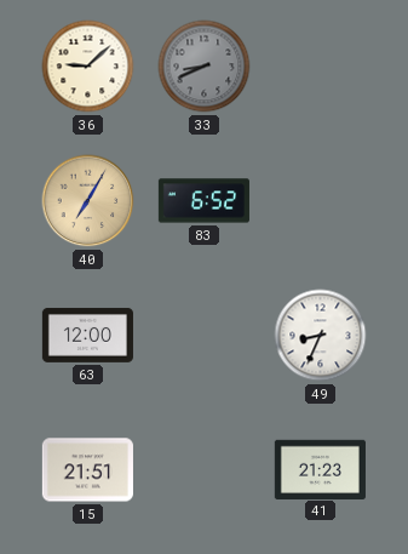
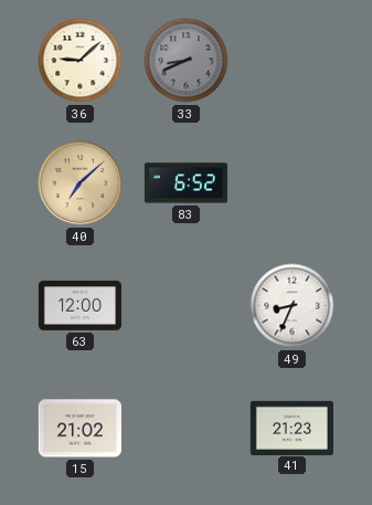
40: 7:05 -> 7:08 (81, 183)
15: 21:51 -> 21:02 (79, 429)
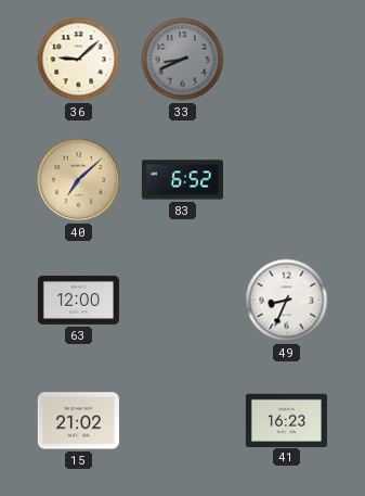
41: 21:23 -> 16:23 (286, 420)
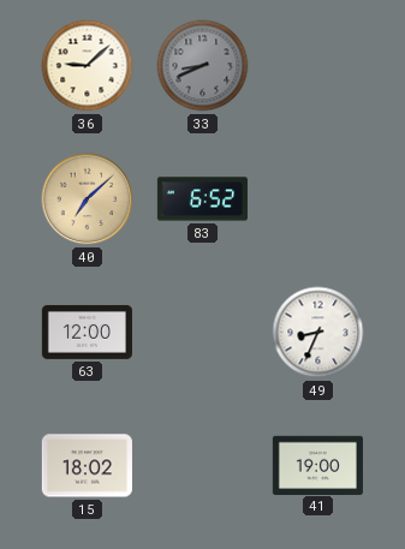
15: 21:02 -> 18:02 (87, 466)
41: 16:23 -> 19:00 (317, 465)
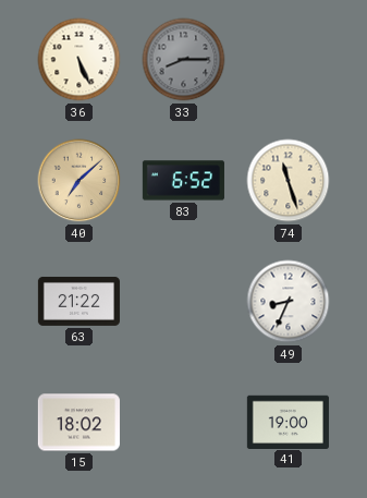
36: 9:08 -> 5:26 (79, 60)
33: 8:41 -> 8:15 (184, 60)
74: none -> 11:27 (289, 181)
63: 12:00 -> 21:22 (78, 301)
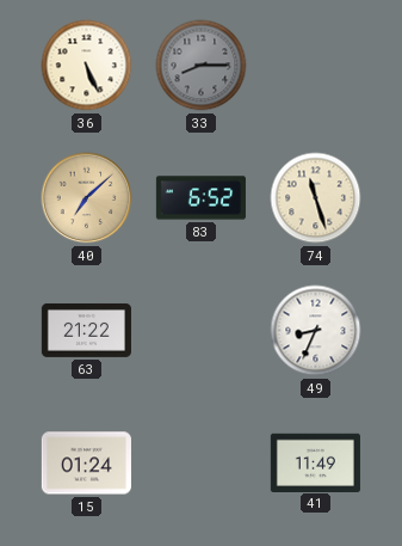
15: 18:02 -> 01:24 (86, 464)
41: 19:00 -> 11:49 (315, 462)
